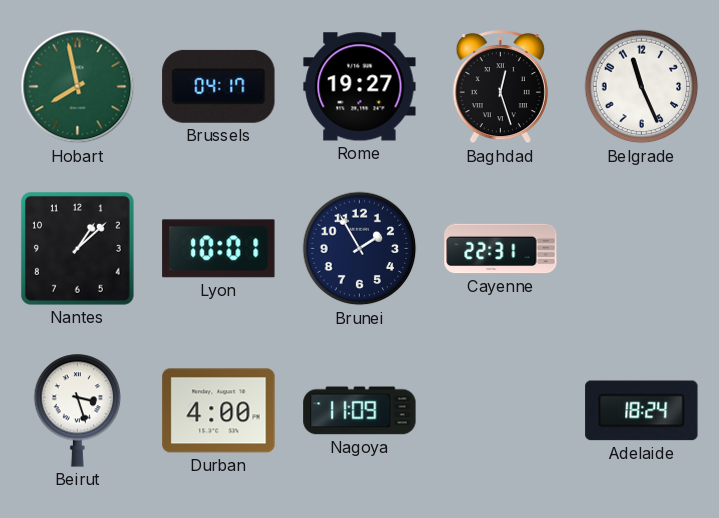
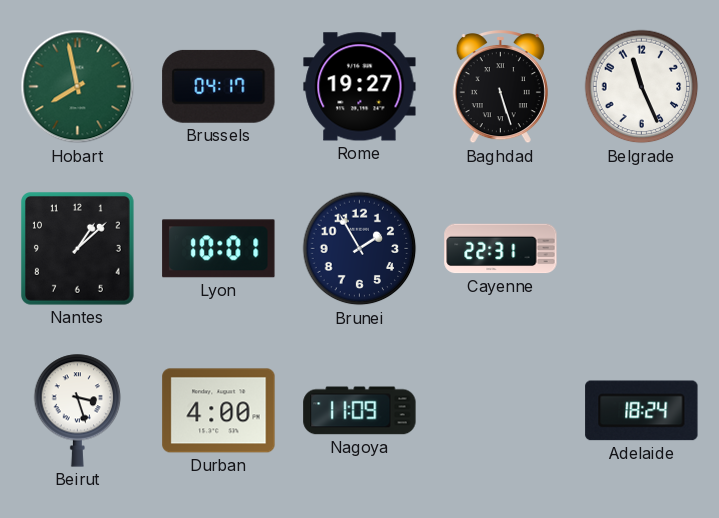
Baghdad: 12:27 -> 5:27 (500, 88)
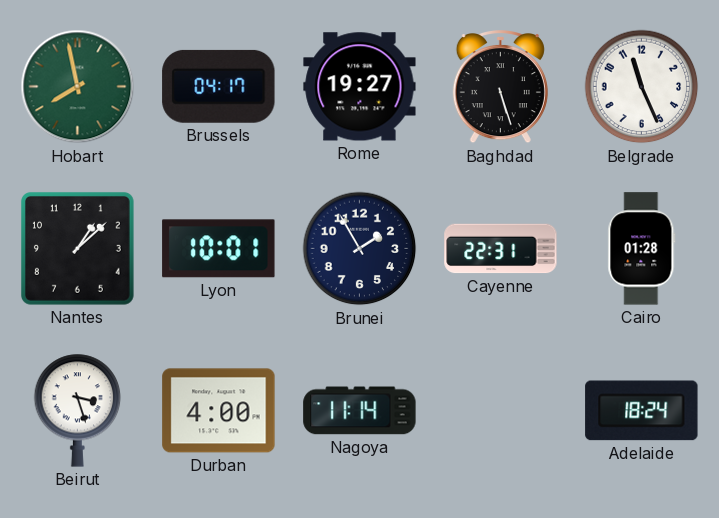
Cairo: none -> 01:28 (642, 249)
Nagoya: 11:09 -> 11:14 (360, 411)
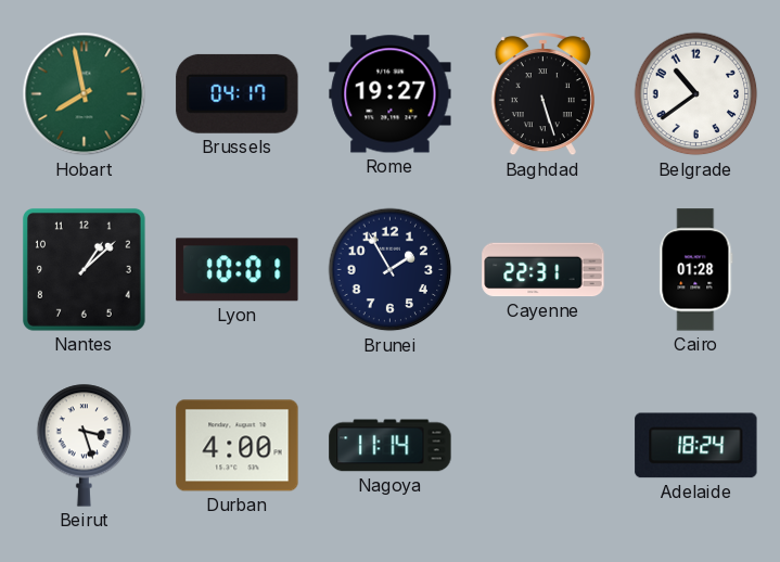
Belgrade: 11:26 -> 10:39 (696, 94)
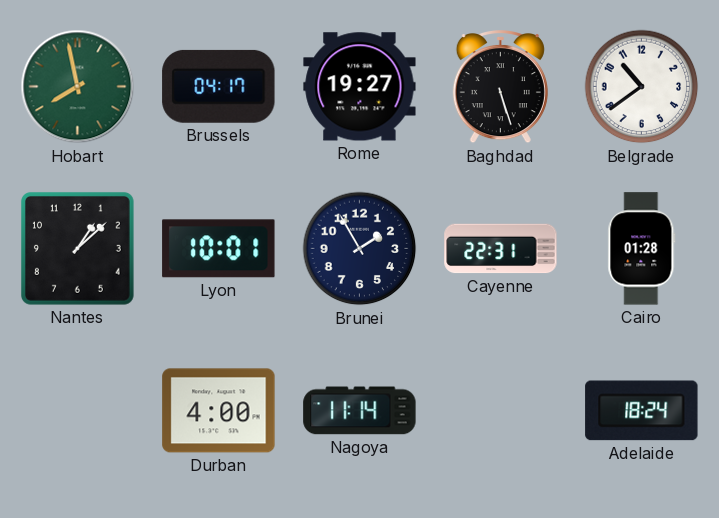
Beirut: 3:27 -> none (85, 445)
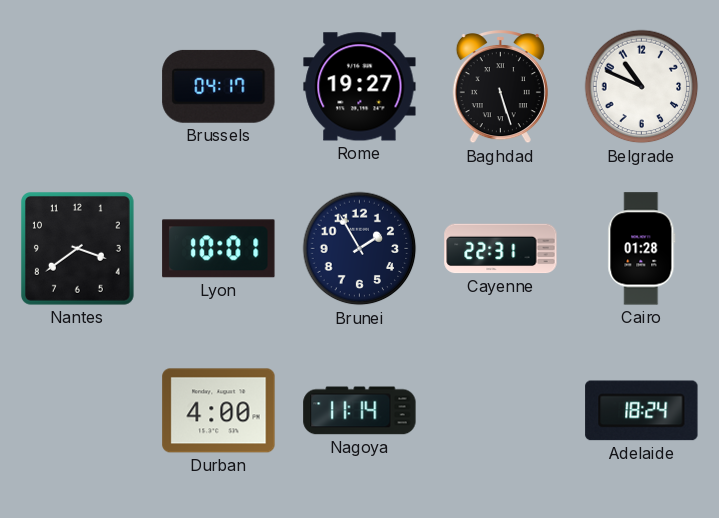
Hobart: 7:58 -> none (78, 87)
Belgrade: 10:39 -> 10:49 (642, 87)
Nantes: 1:08 -> 3:39 (77, 248)
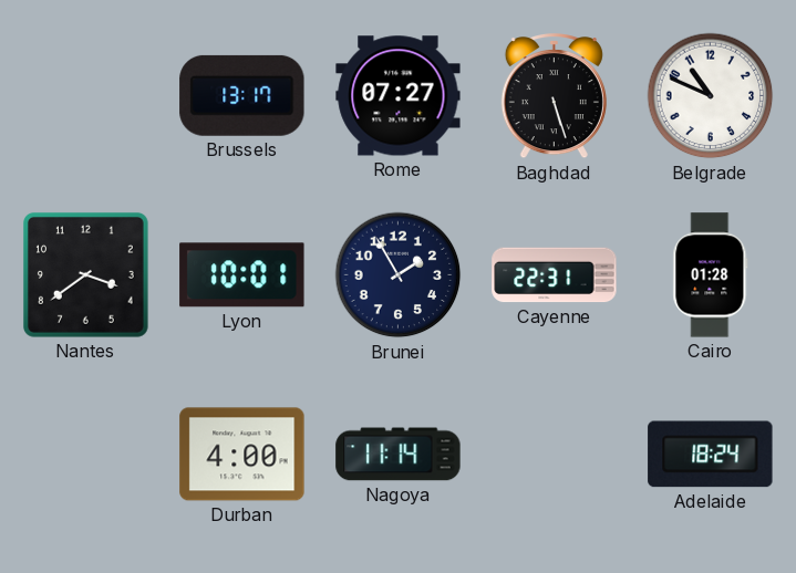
Brussels: 04:17 -> 13:17 (242, 95)
Rome: 19:27 -> 07:27 (399, 96)
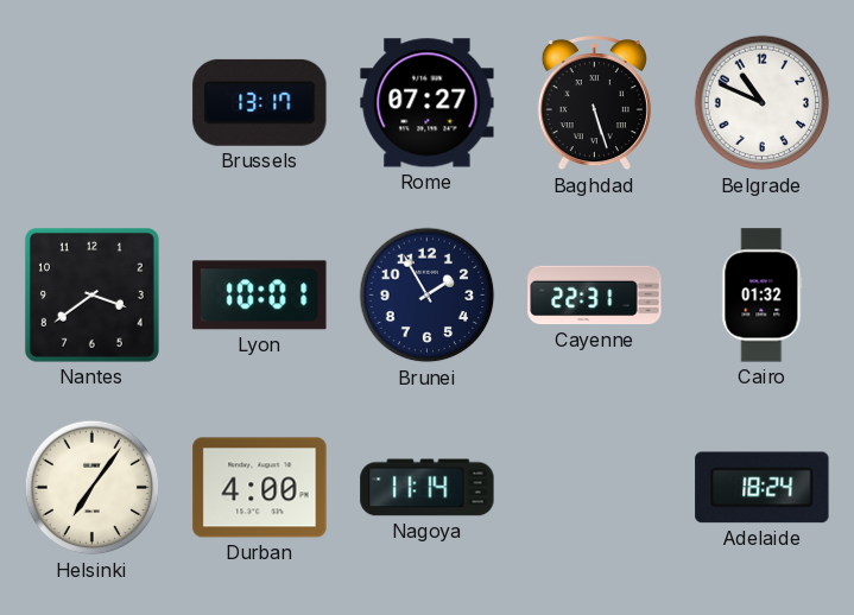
Cairo: 01:28 -> 01:32 (763, 296)
Helsinki: none -> 7:06 (93, 488)
